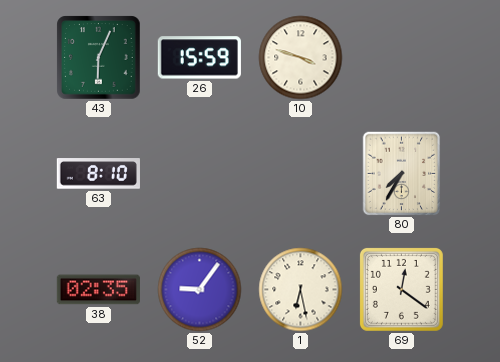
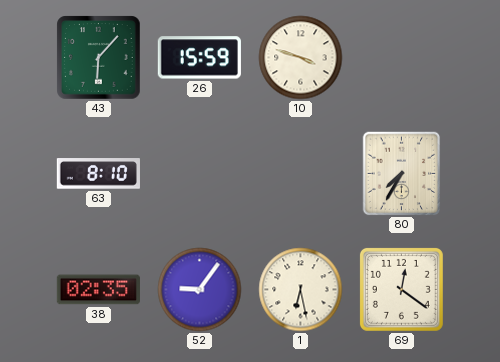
43: 6:04 -> 6:07 (99, 58)
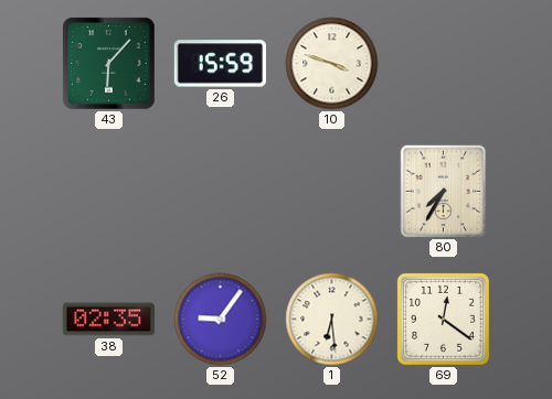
63: 8:10 -> none (98, 174)
1: 6:28 -> 6:29 (332, 320)
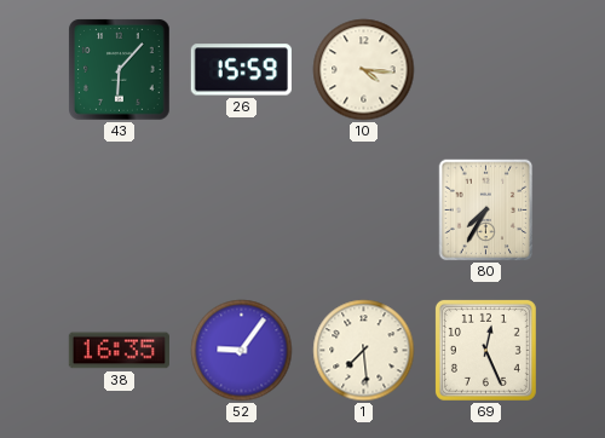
10: 3:48 -> 4:16 (364, 70)
38: 02:35 -> 16:35 (119, 351)
1: 6:29 -> 7:29 (364, 351)
69: 12:21 -> 12:26 (485, 350)
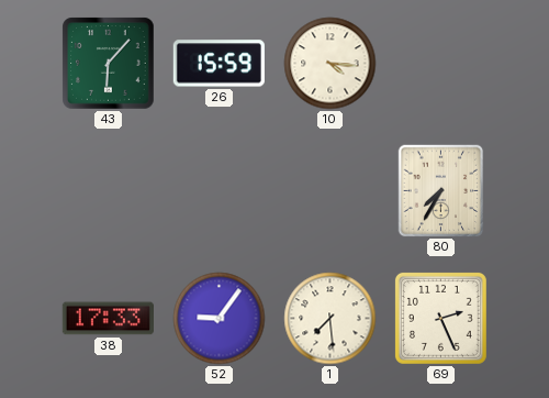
38: 16:35 -> 17:33 (108, 319)
69: 12:26 -> 2:26 (440, 318)
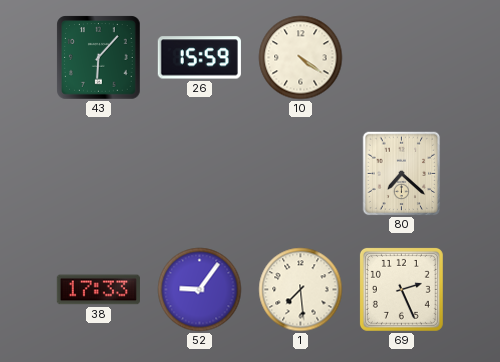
10: 4:16 -> 4:21 (301, 58)
80: 7:35 -> 7:22 (402, 174)
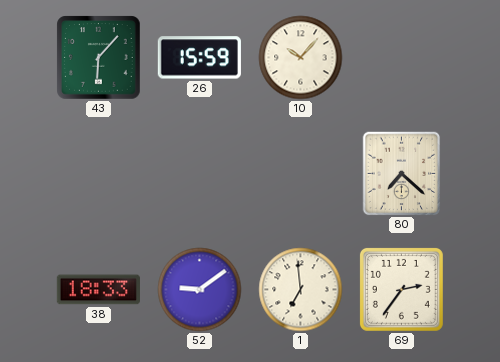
10: 4:21 -> 10:07 (301, 58)
38: 17:33 -> 18:33 (98, 290)
52: 9:06 -> 9:09 (200, 290)
1: 7:29 -> 6:59 (301, 290)
69: 2:26 -> 2:36 (401, 289)
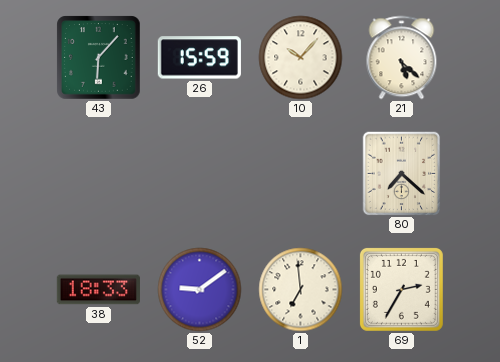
21: none -> 5:22 (402, 58)
69: 2:36 -> 2:35 (401, 289)
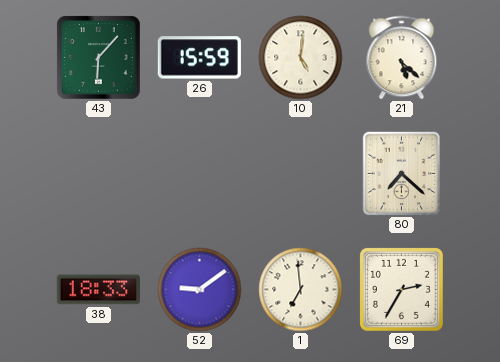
10: 10:07 -> 5:01 (301, 58)
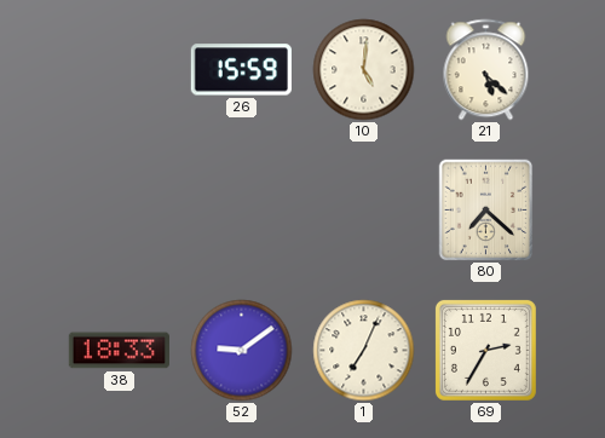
43: 6:07 -> none (99, 58)
1: 6:59 -> 7:04 (364, 351)
